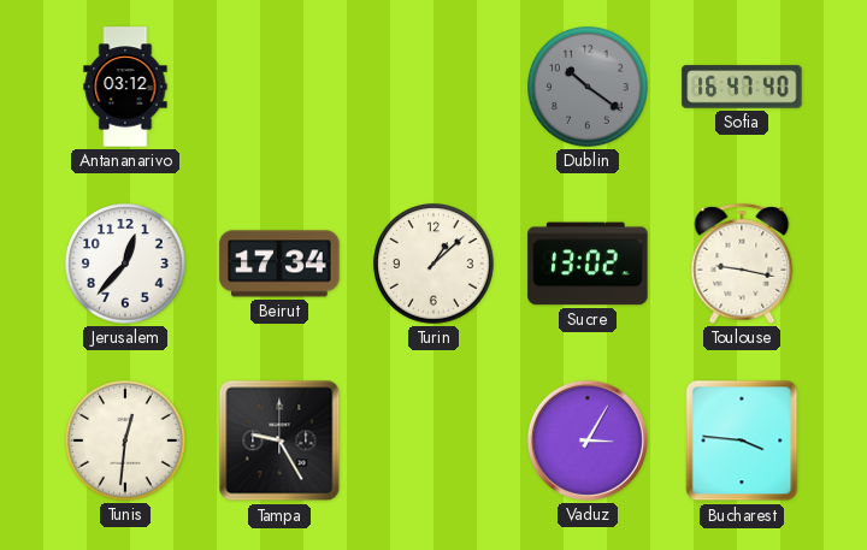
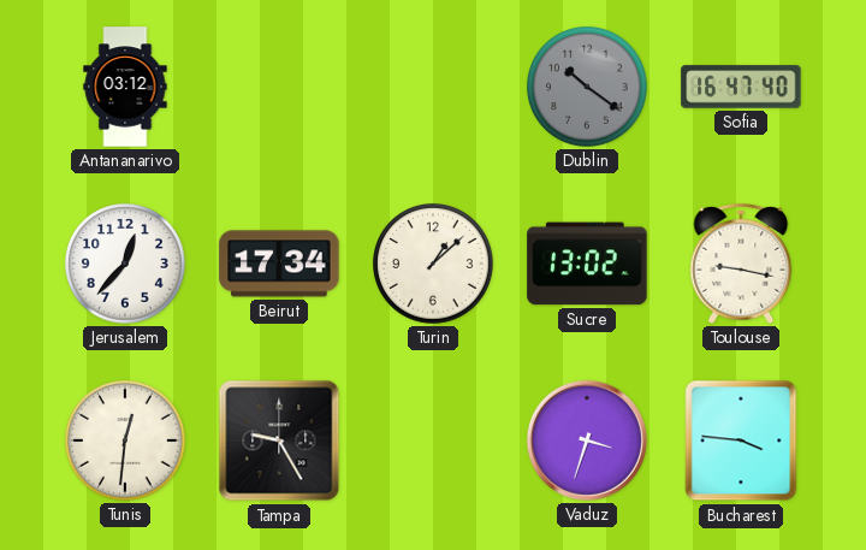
Vaduz: 3:05 -> 3:33 (587, 440)
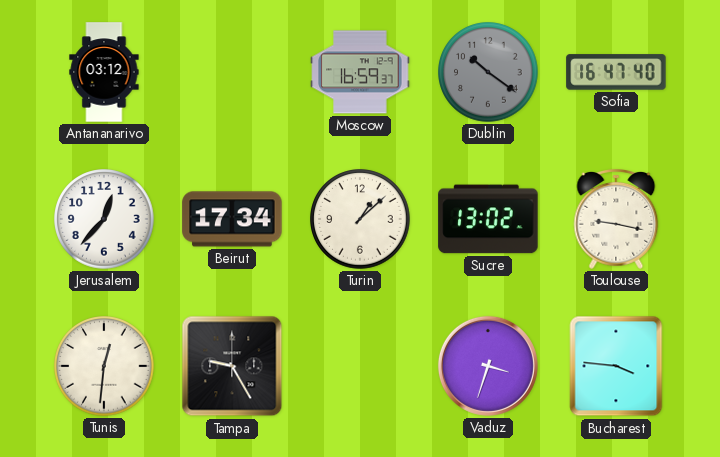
Moscow: none -> 16:59 (360, 72)
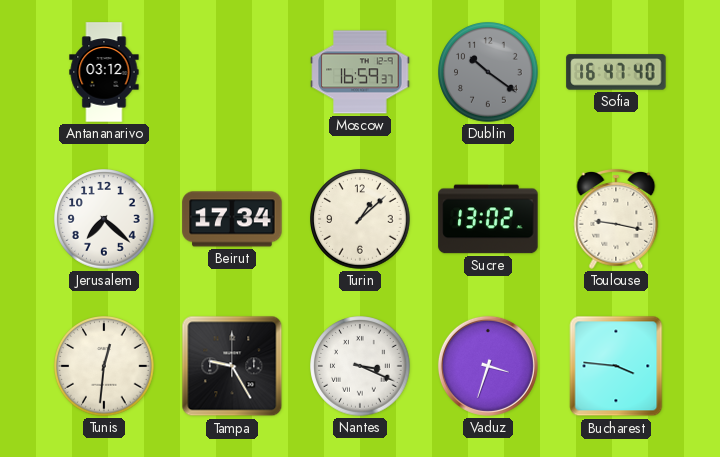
Jerusalem: 12:37 -> 7:22 (104, 219)
Nantes: none -> 3:19 (360, 366)
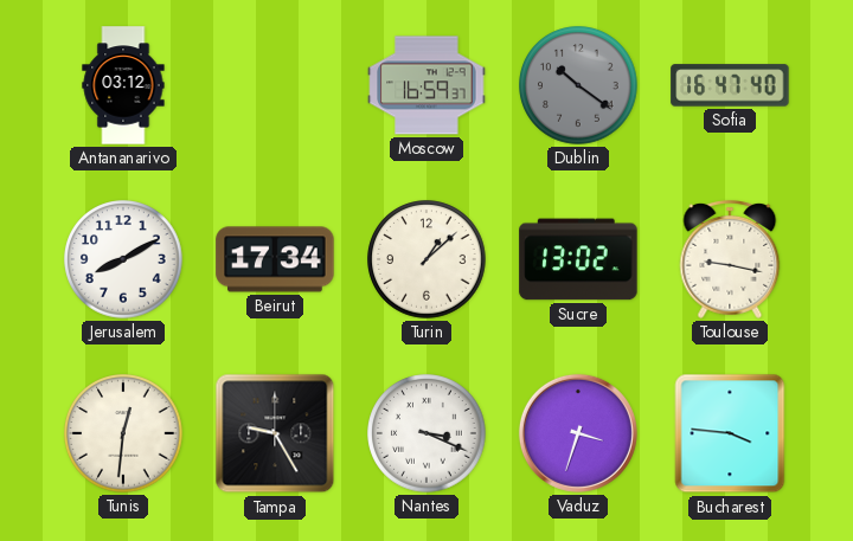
Jerusalem: 7:22 -> 8:10 (123, 259)
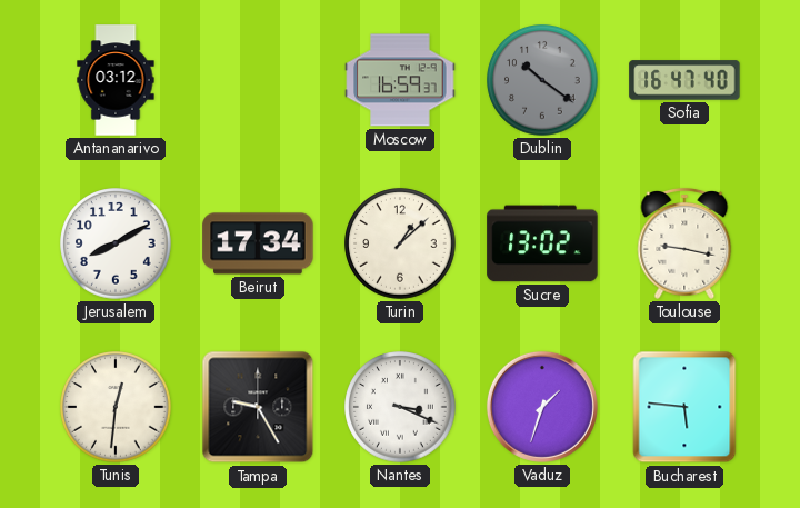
Vaduz: 3:33 -> 1:33 (542, 407)
Bucharest: 3:46 -> 5:46 (684, 407)
